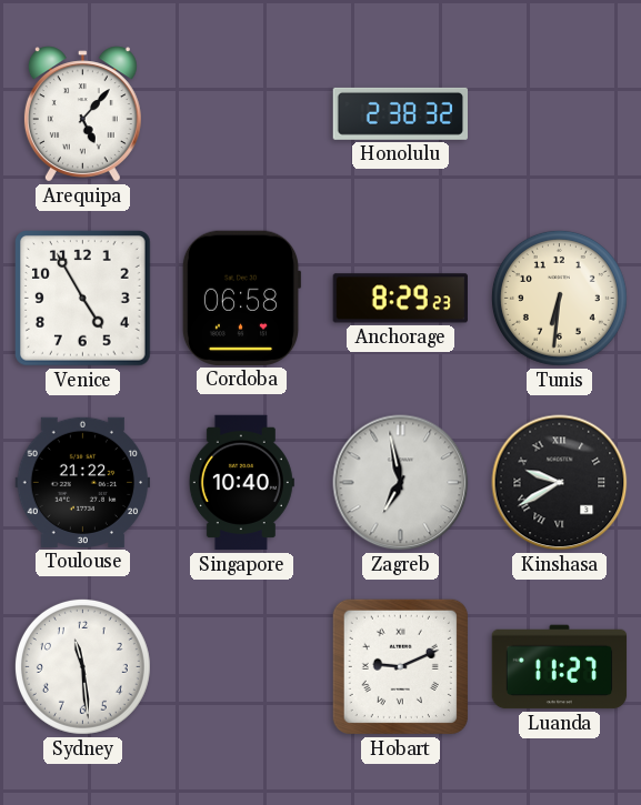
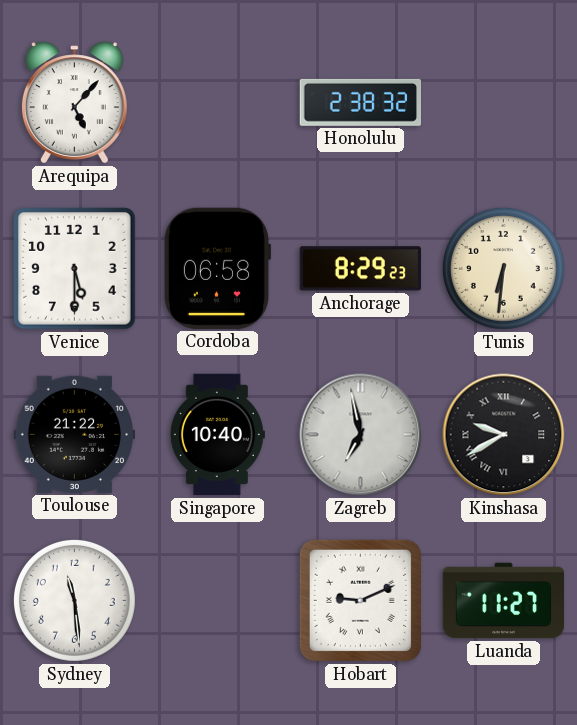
Venice: 4:55 -> 5:30 (75, 269)
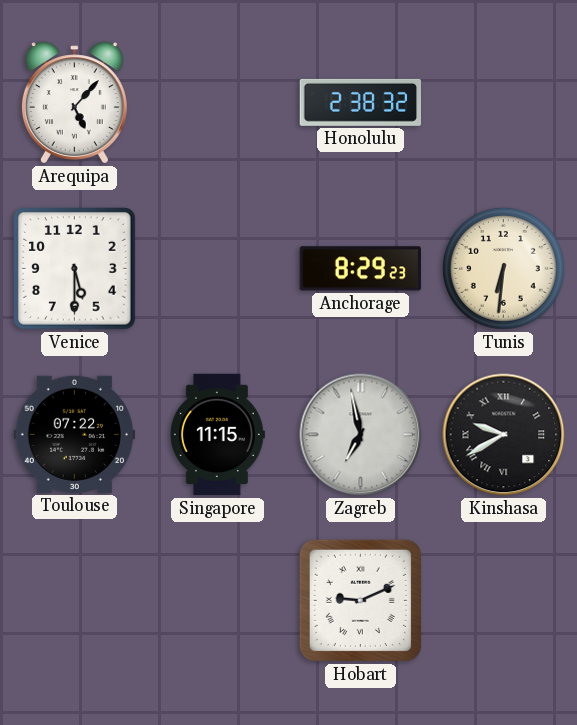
Cordoba: 06:58 -> none (217, 268)
Toulouse: 21:22 -> 07:22 (75, 434)
Singapore: 10:40 -> 11:15 (217, 435)
Sydney: 11:29 -> none (74, 600)
Luanda: 11:27 -> none (504, 601)
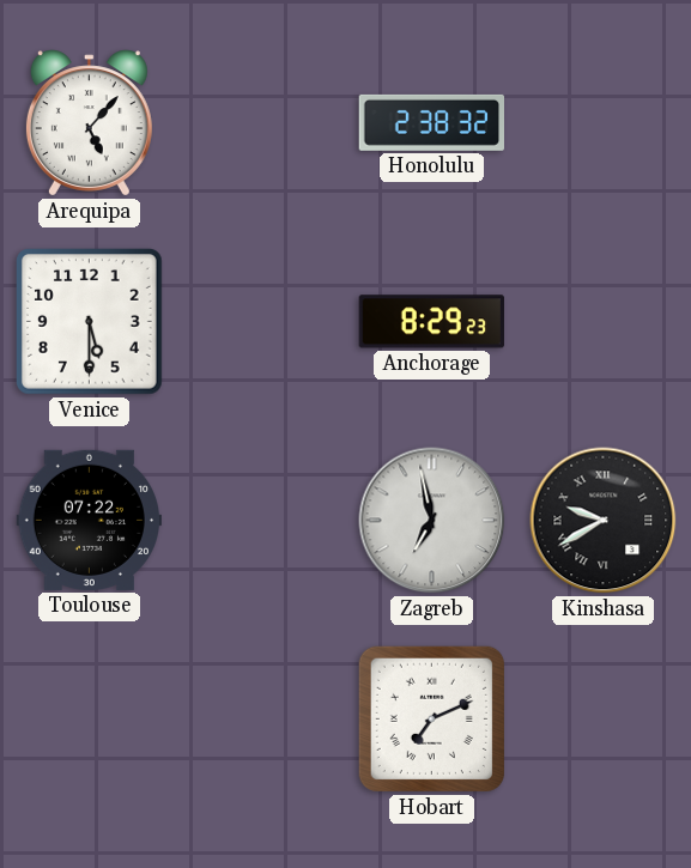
Tunis: 6:31 -> none (503, 268)
Singapore: 11:15 -> none (217, 435)
Hobart: 9:11 -> 7:11 (431, 718)
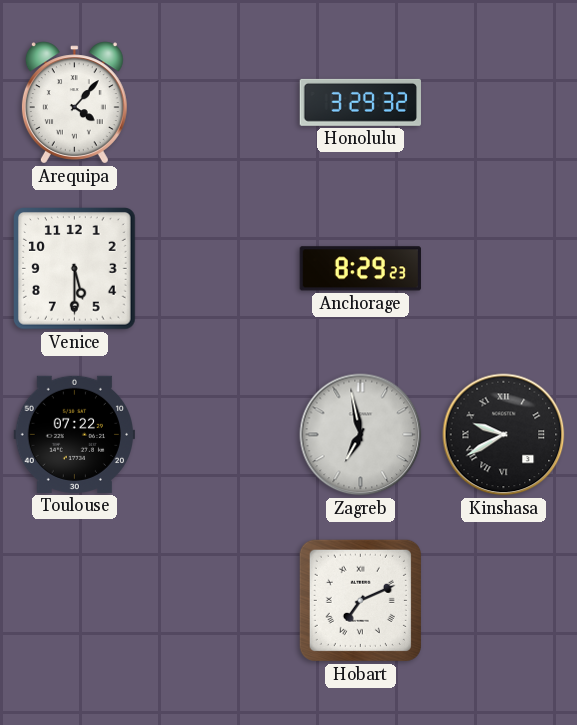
Arequipa: 5:07 -> 4:07 (74, 103)
Honolulu: 2:38 -> 3:29 (360, 102)
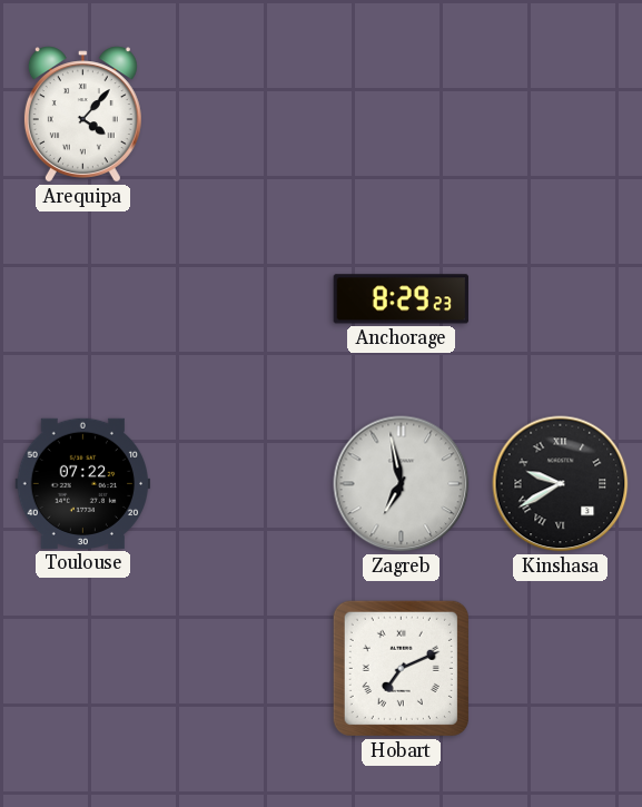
Honolulu: 3:29 -> none (360, 102)
Venice: 5:30 -> none (75, 269)
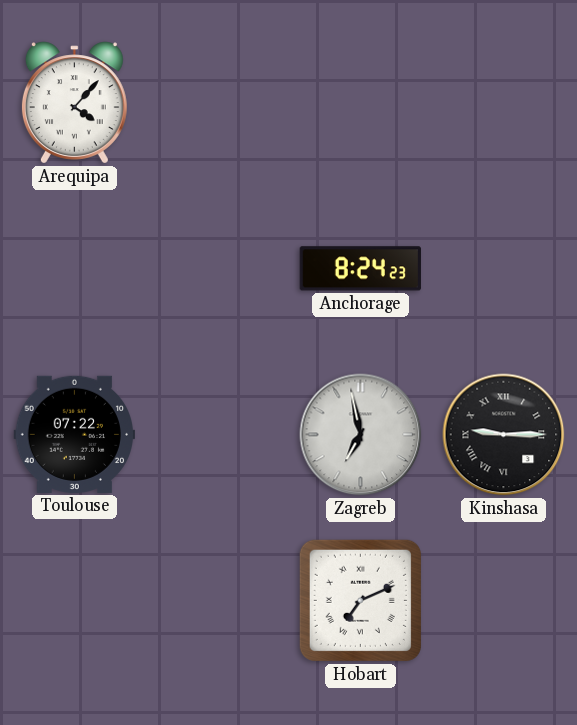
Anchorage: 8:29 -> 8:24 (360, 269)
Kinshasa: 9:40 -> 9:15 (504, 435)
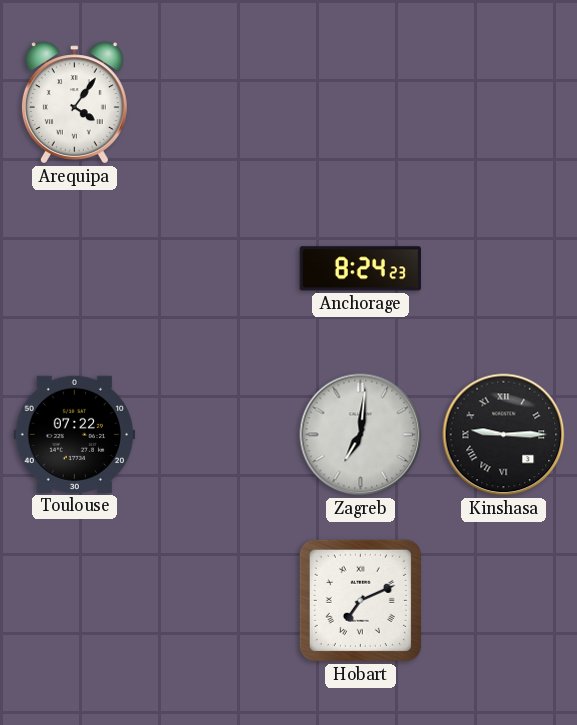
Arequipa: 4:07 -> 4:06 (74, 103)
Zagreb: 6:58 -> 7:01 (361, 435)
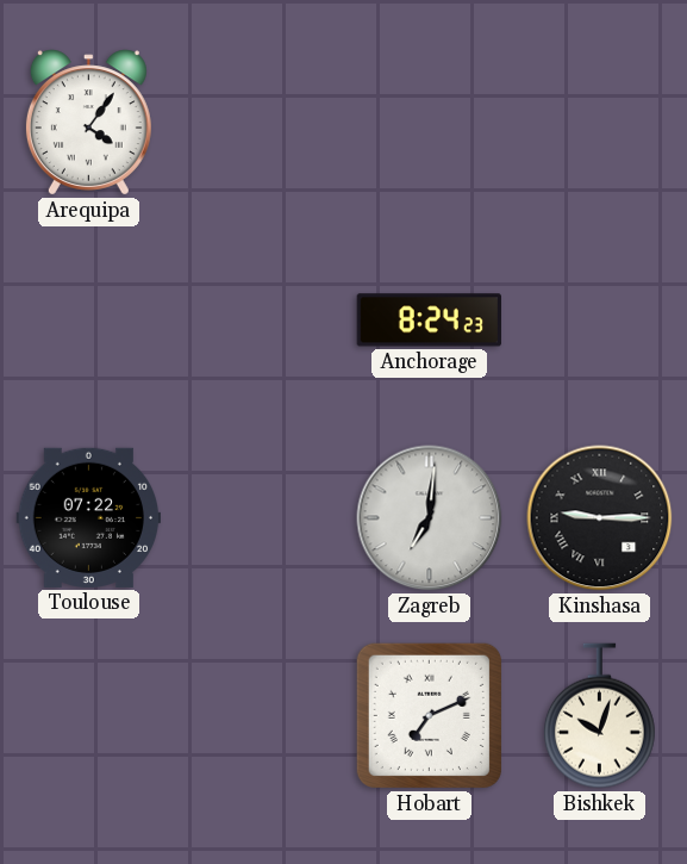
Bishkek: none -> 10:03 (599, 716)
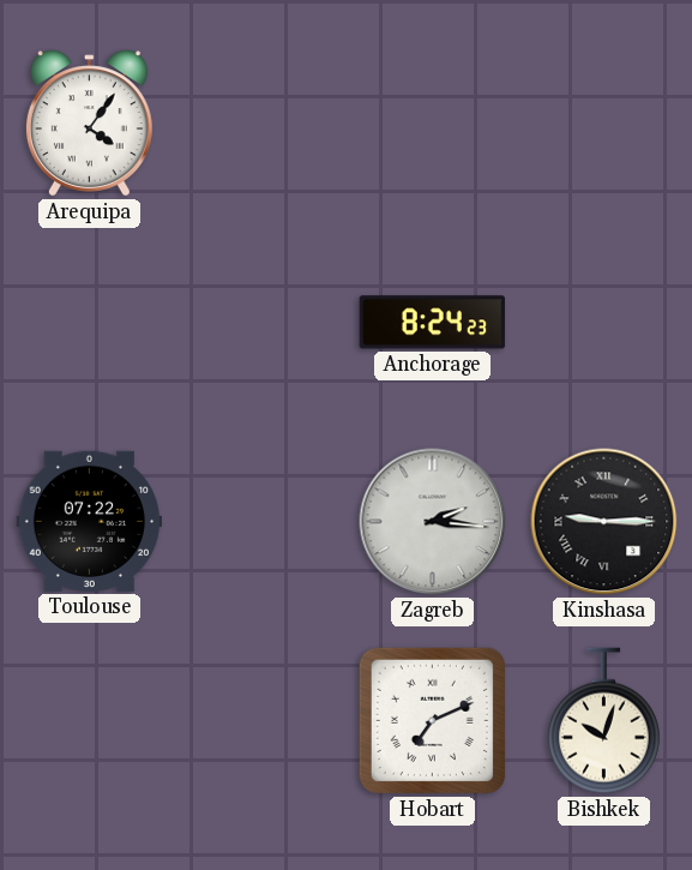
Zagreb: 7:01 -> 2:16 (433, 522)
